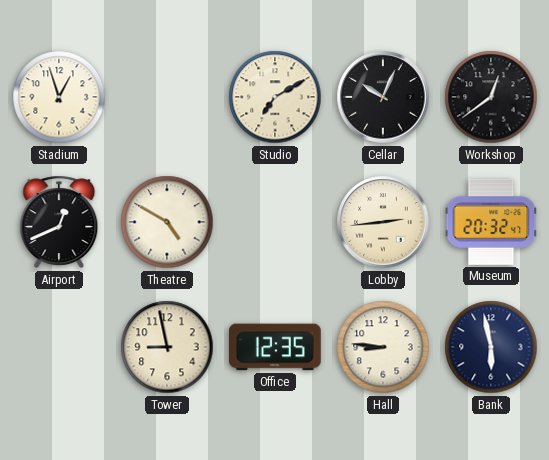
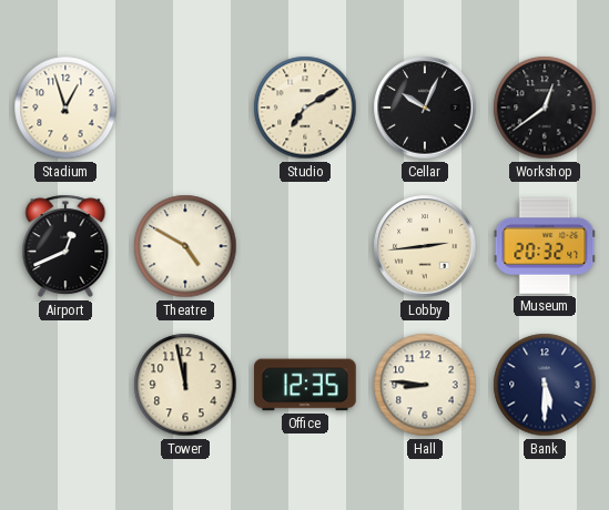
Tower: 8:58 -> 11:58 (185, 385)
Bank: 5:58 -> 5:30 (545, 385)
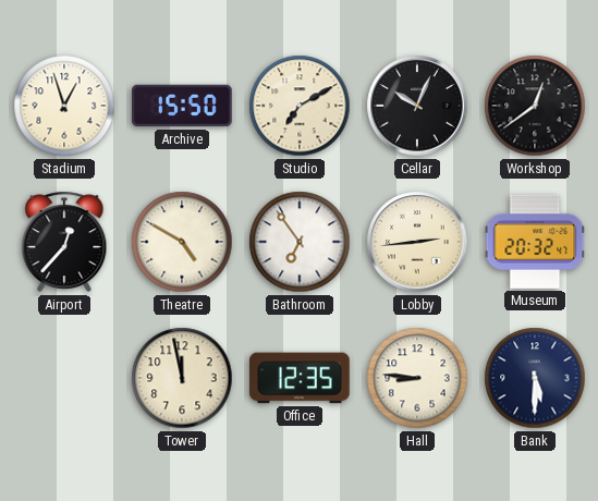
Archive: none -> 15:50 (183, 106)
Airport: 12:41 -> 12:37 (64, 242)
Bathroom: none -> 6:54 (300, 242)
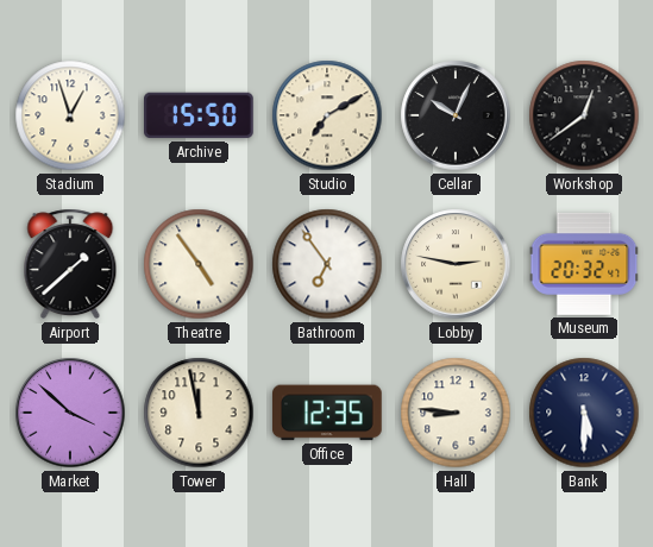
Airport: 12:37 -> 1:38 (70, 264)
Theatre: 4:50 -> 4:54 (199, 264)
Lobby: 2:44 -> 2:47 (456, 264)
Market: none -> 3:52 (70, 413)
